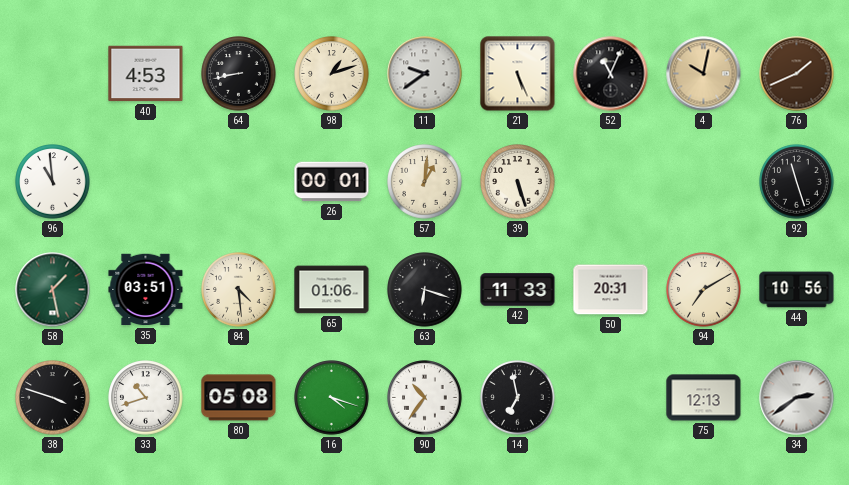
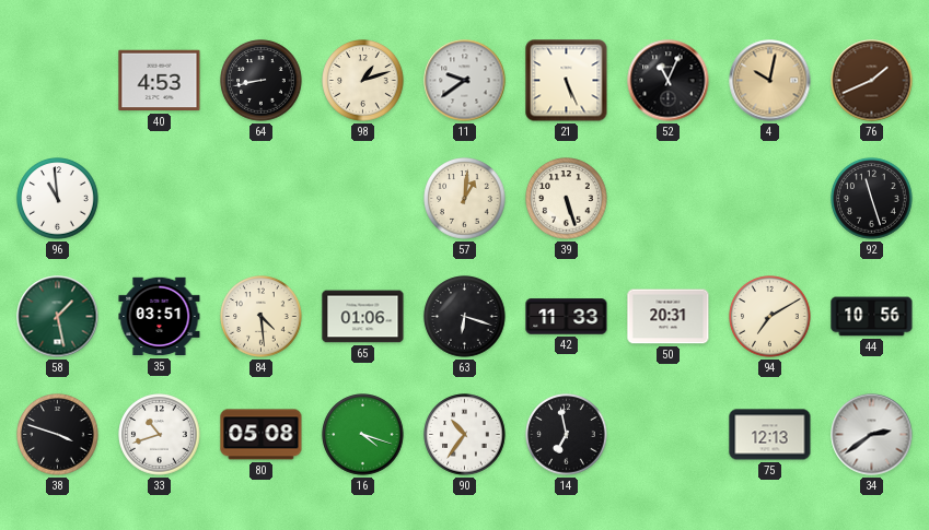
26: 00:01 -> none (332, 182)
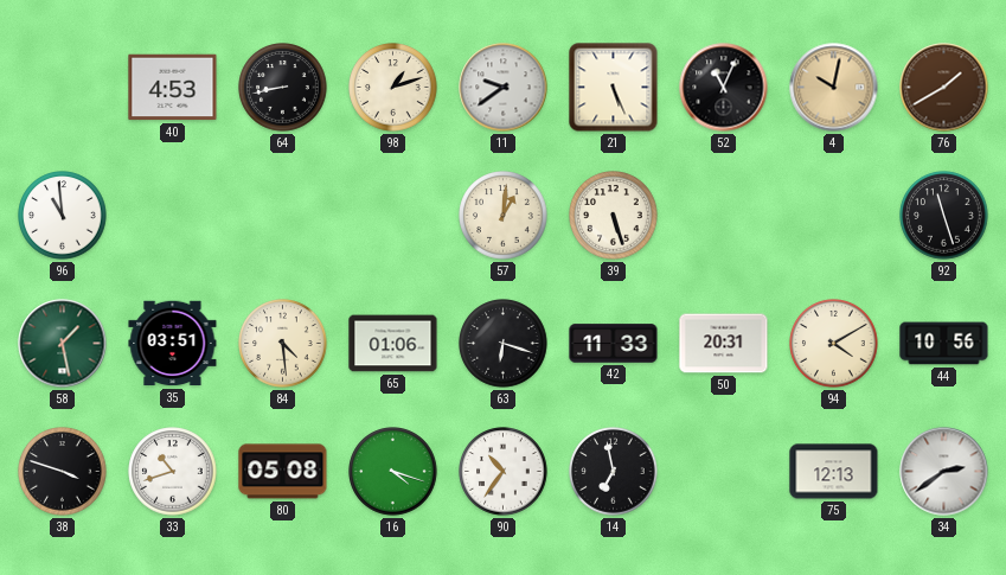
76: 1:41 -> 1:40 (944, 88)
94: 7:10 -> 4:10 (834, 344)
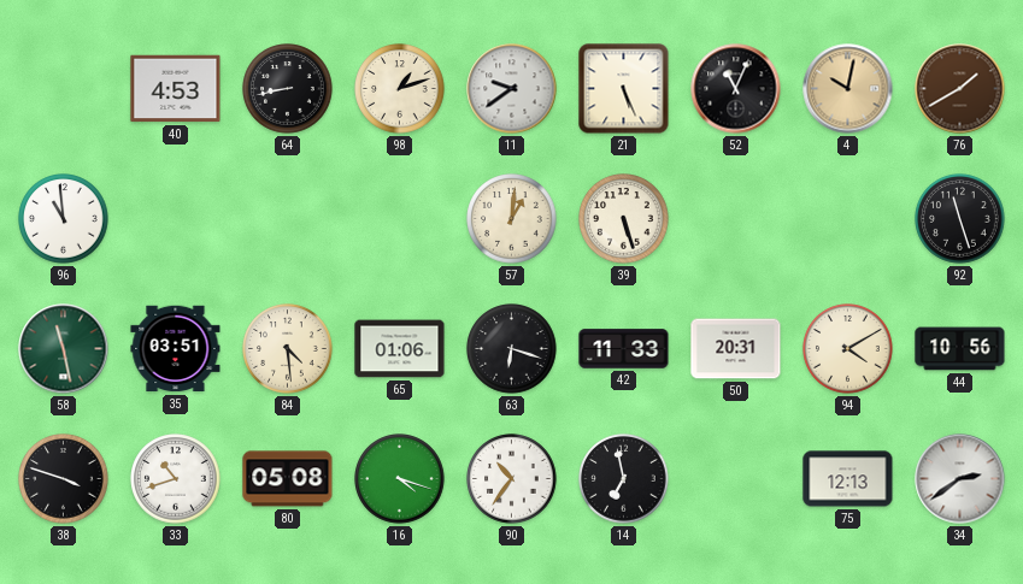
58: 1:28 -> 11:28 (64, 349)
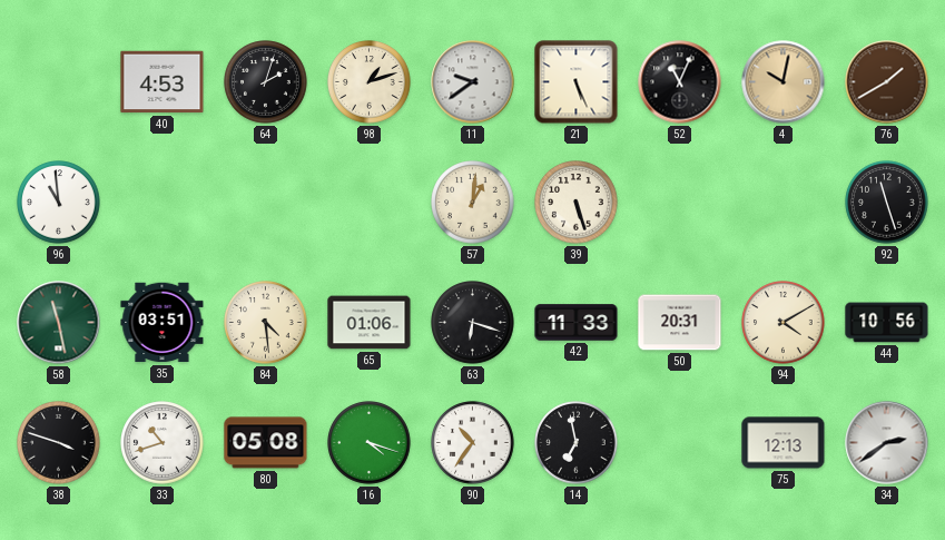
64: 8:43 -> 2:03 (266, 82)
